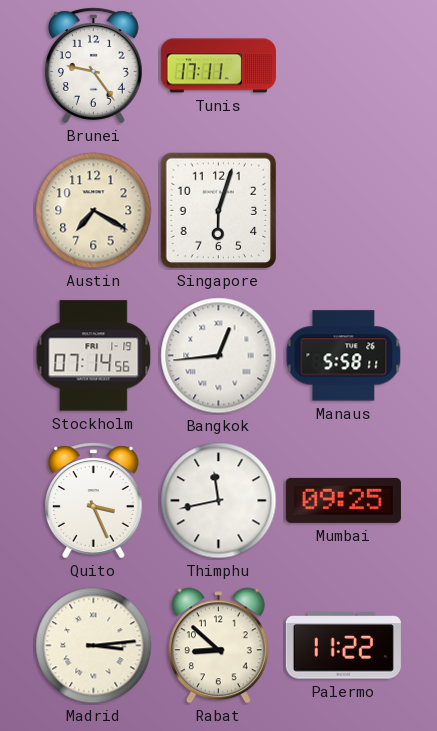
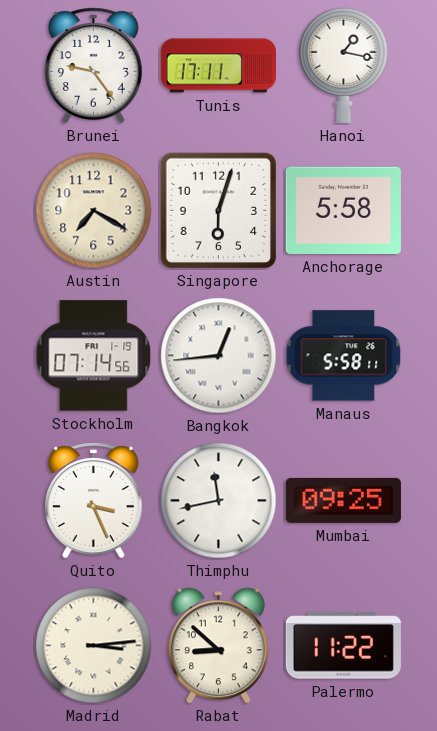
Hanoi: none -> 1:17 (344, 65)
Anchorage: none -> 5:58 (343, 210)
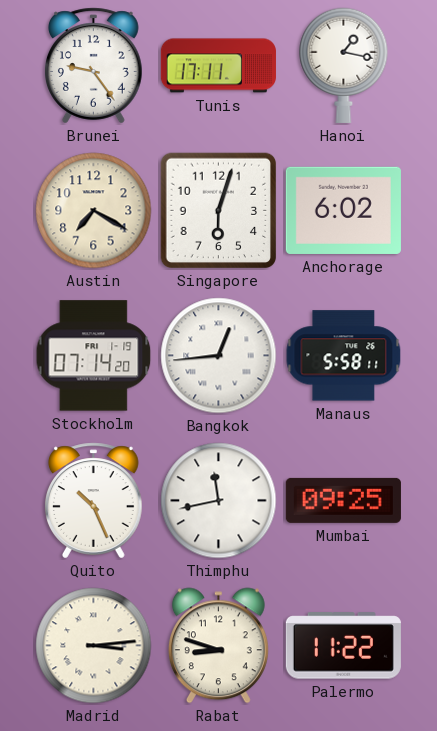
Anchorage: 5:58 -> 6:02 (343, 210)
Stockholm: 07:14:56 -> 07:14:20 (94, 356)
Quito: 3:26 -> 10:26 (94, 501)
Rabat: 8:52 -> 8:48 (218, 646)
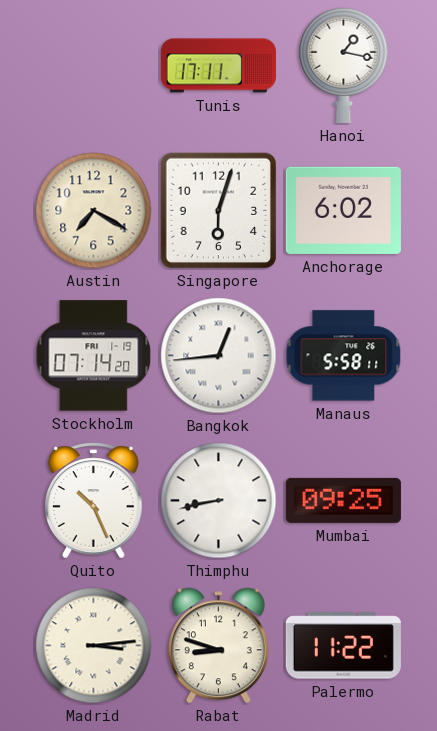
Brunei: 9:24 -> none (94, 66)
Thimphu: 11:43 -> 8:43 (219, 501)
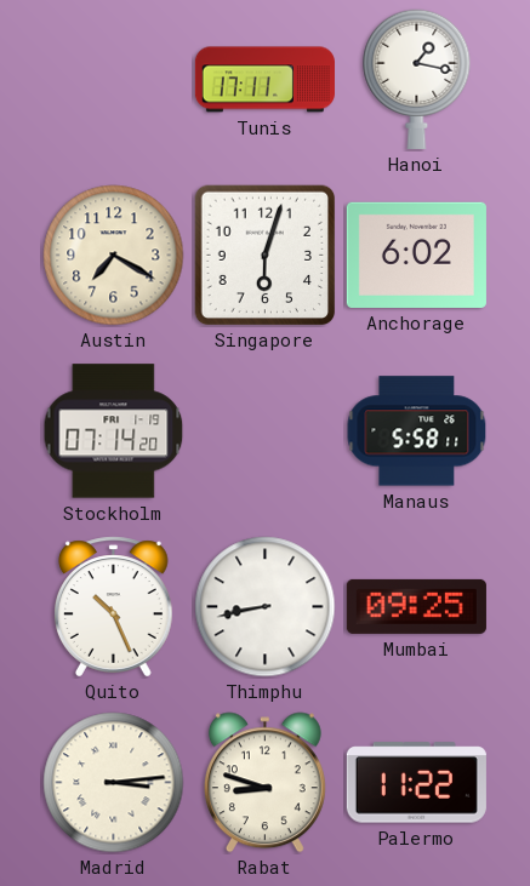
Bangkok: 12:44 -> none (219, 356)
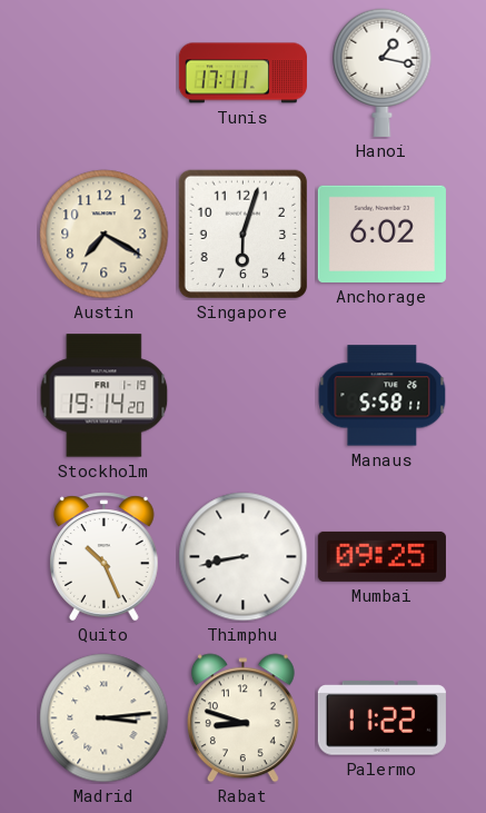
Stockholm: 07:14 -> 19:14 (105, 396)
